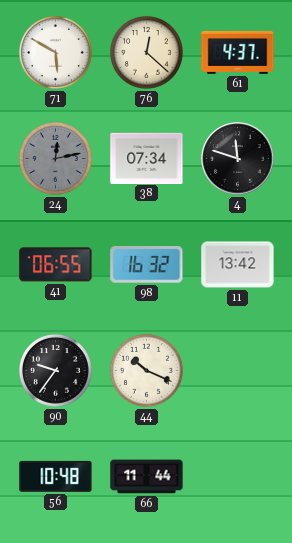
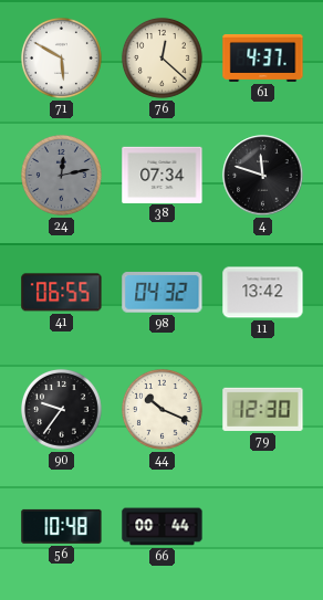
98: 16:32 -> 04:32 (163, 293)
79: none -> 12:30 (263, 409)
66: 11:44 -> 00:44 (163, 527)
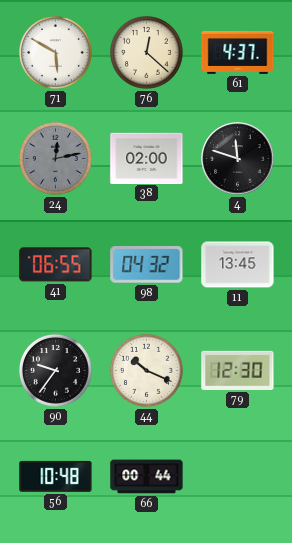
38: 07:34 -> 02:00 (147, 158)
11: 13:42 -> 13:45 (238, 265)
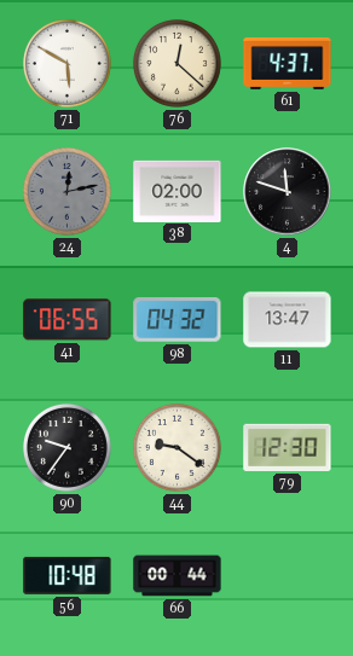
11: 13:45 -> 13:47 (288, 320)
44: 10:19 -> 9:21 (176, 447)
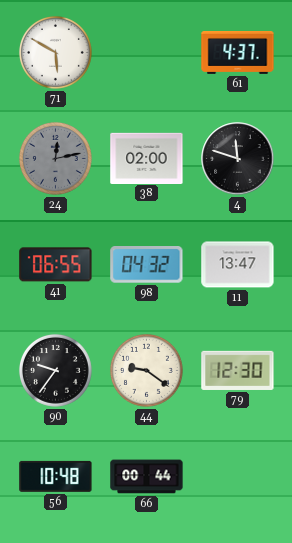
76: 12:22 -> none (176, 63)
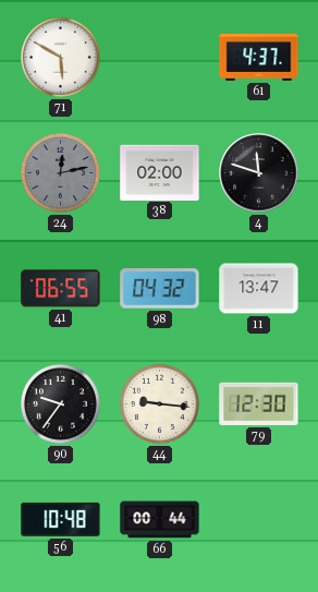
44: 9:21 -> 9:16 (159, 403)
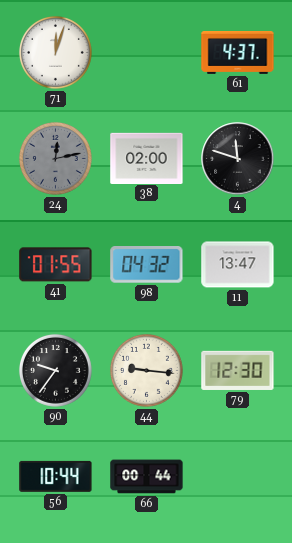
71: 5:50 -> 12:03 (55, 52)
41: 06:55 -> 01:55 (56, 265)
56: 10:48 -> 10:44 (56, 476)
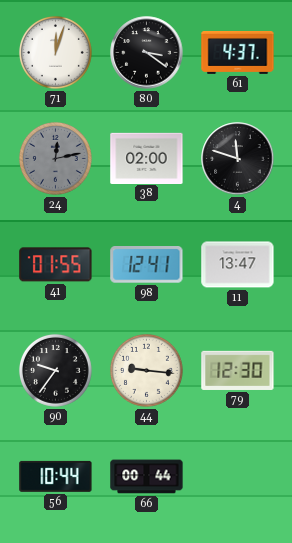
80: none -> 3:21 (147, 53)
98: 04:32 -> 12:41 (147, 265)
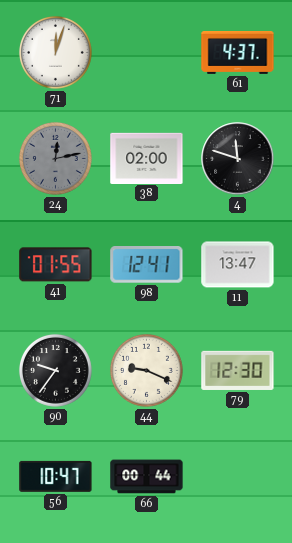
80: 3:21 -> none (147, 53)
44: 9:16 -> 9:19 (146, 370)
56: 10:44 -> 10:47 (56, 476)
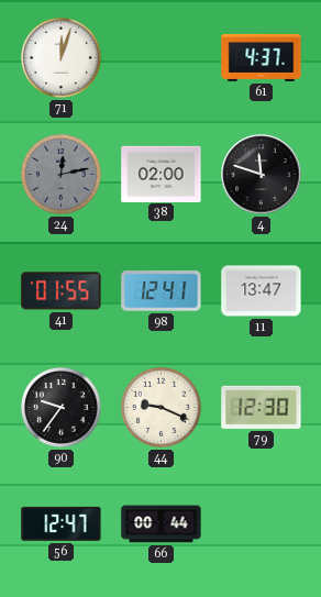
56: 10:47 -> 12:47 (62, 523)
